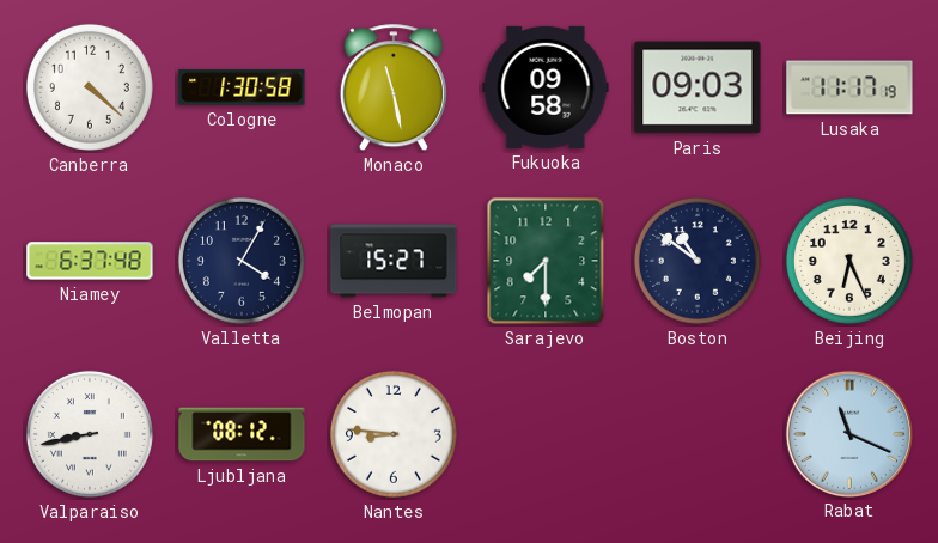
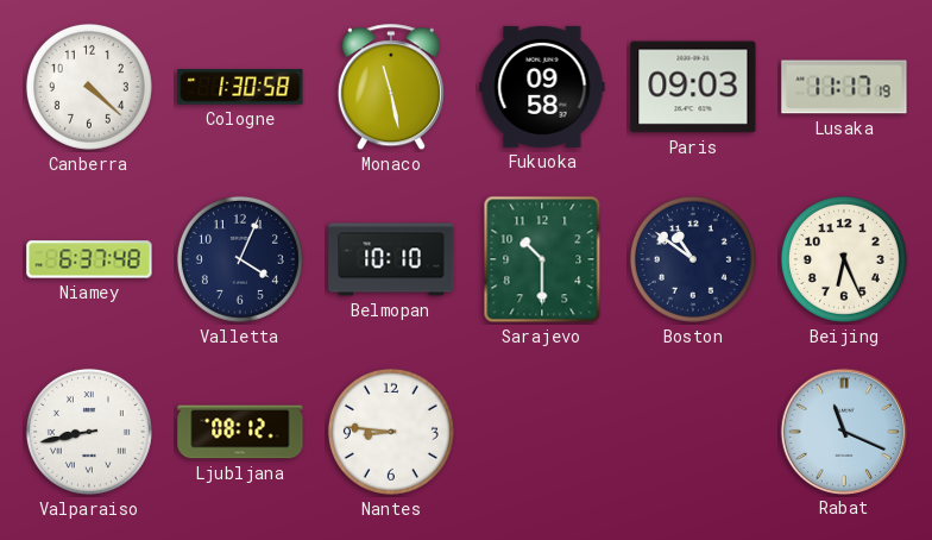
Valletta: 4:05 -> 4:04 (240, 259)
Belmopan: 15:27 -> 10:10 (391, 259)
Sarajevo: 7:30 -> 10:30 (542, 259)
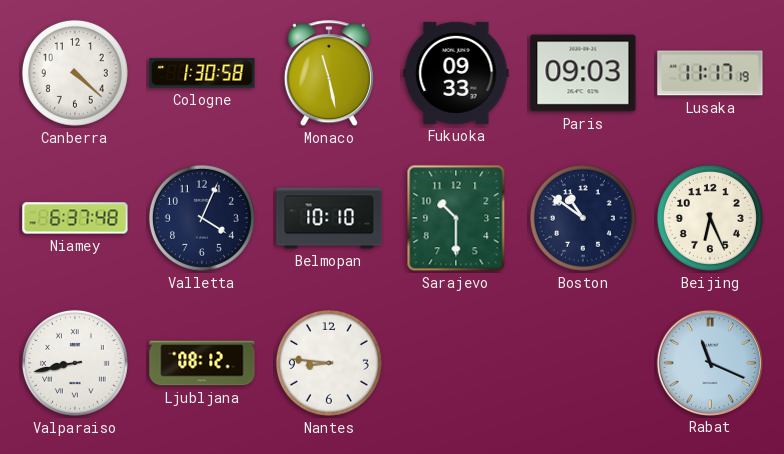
Fukuoka: 09:58 -> 09:33 (456, 73)
